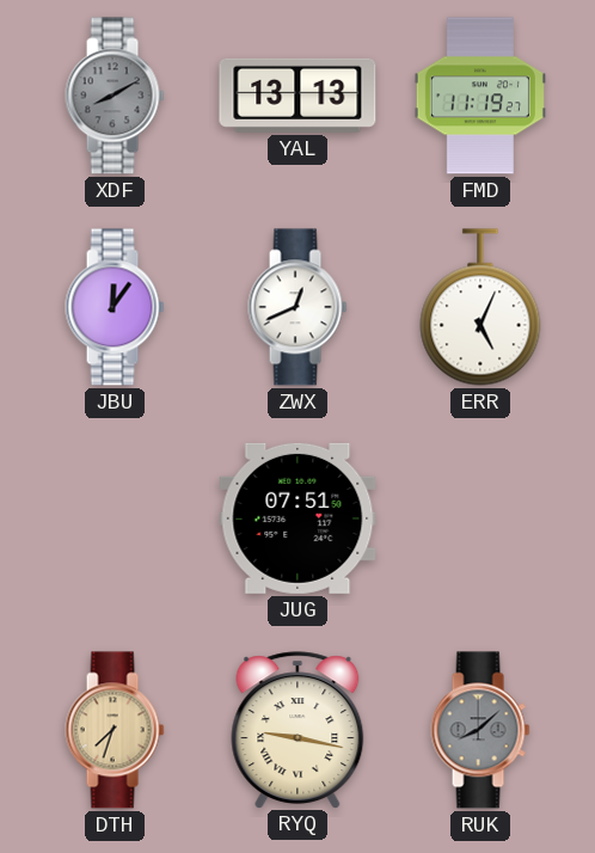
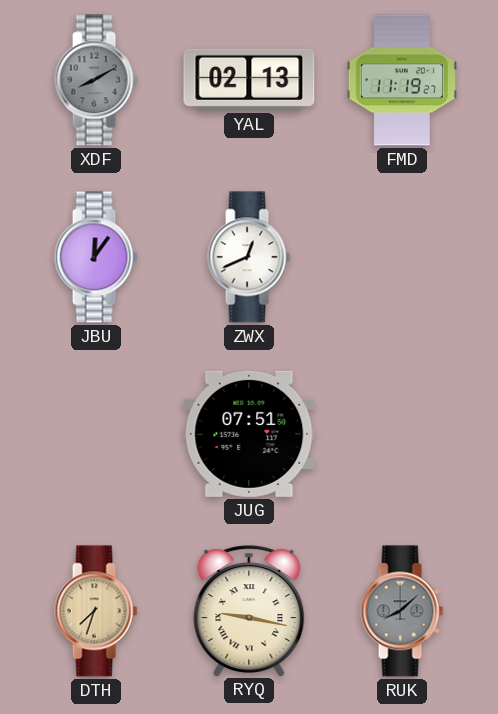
YAL: 13:13 -> 02:13 (249, 80)
ERR: 5:04 -> none (480, 307)
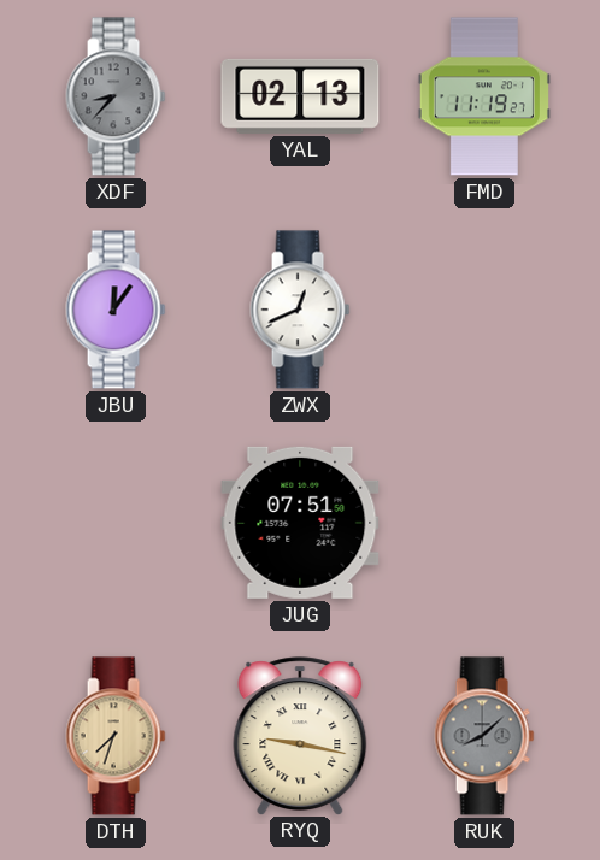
XDF: 8:10 -> 8:37 (116, 96)
